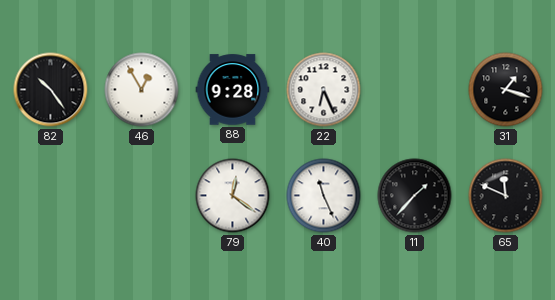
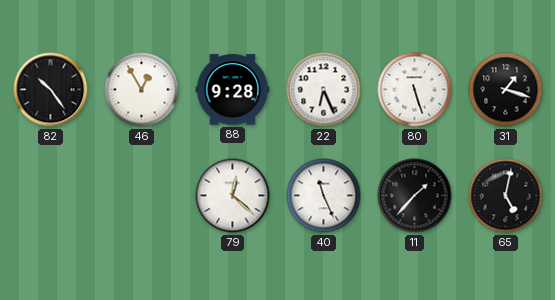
80: none -> 5:27 (415, 90)
79: 12:21 -> 12:22 (233, 196)
65: 11:49 -> 5:02 (506, 196)
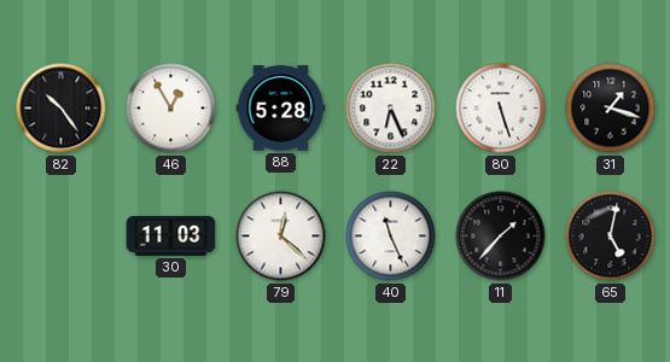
88: 9:28 -> 5:28 (281, 109)
30: none -> 11:03 (171, 235)
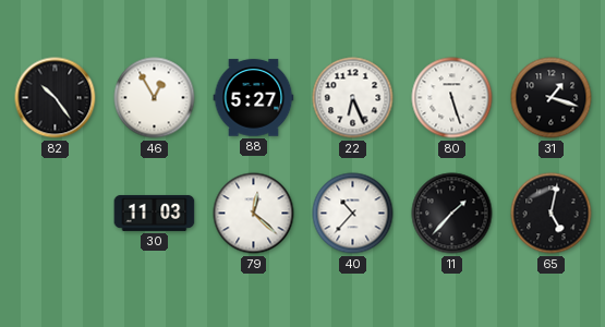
88: 5:28 -> 5:27 (254, 98)
40: 11:26 -> 10:37 (353, 214)
